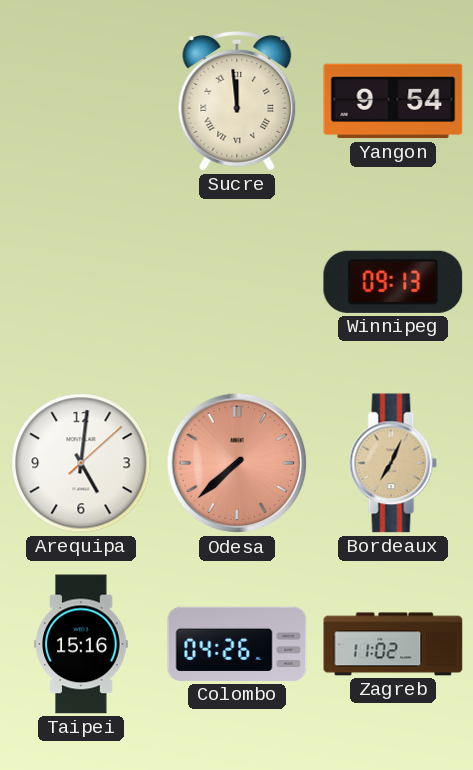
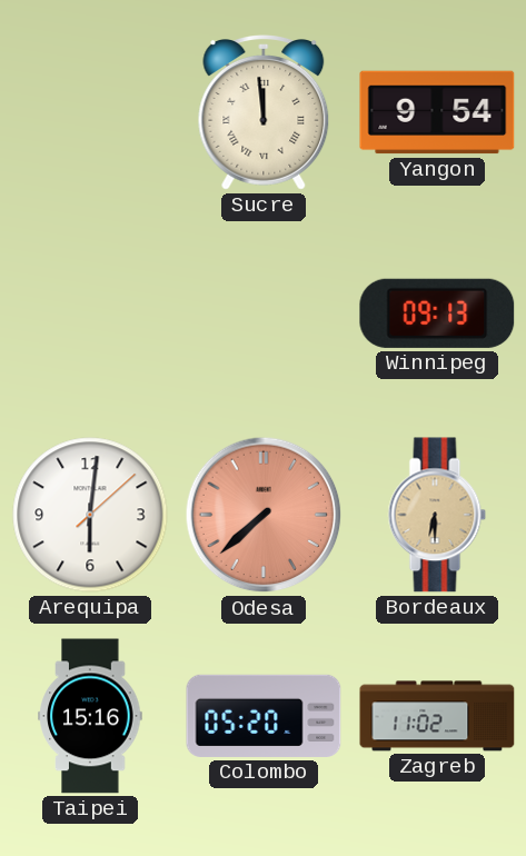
Arequipa: 5:01 -> 6:01 (90, 515)
Bordeaux: 7:04 -> 6:30 (437, 515)
Colombo: 04:26 -> 05:20 (264, 716)
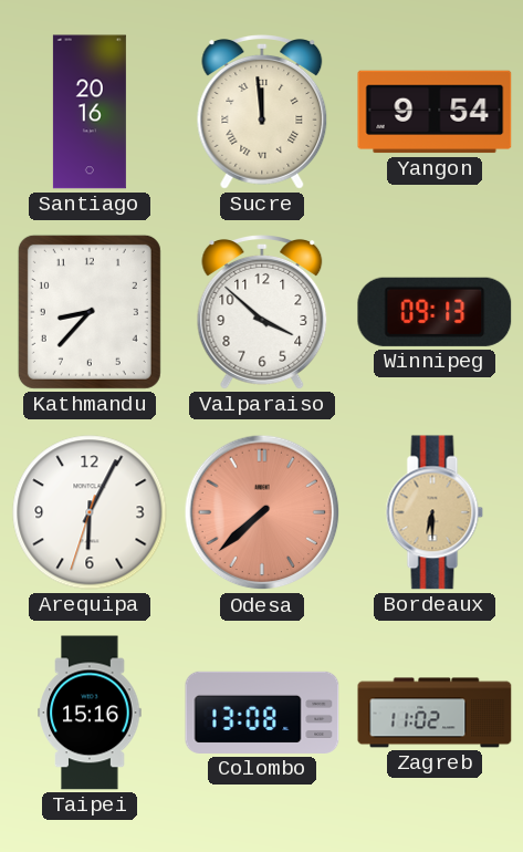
Santiago: none -> 20:16 (90, 112)
Kathmandu: none -> 8:37 (90, 312)
Valparaiso: none -> 3:52 (262, 313)
Arequipa: 6:01 -> 6:04 (90, 512)
Colombo: 05:20 -> 13:08 (262, 713)
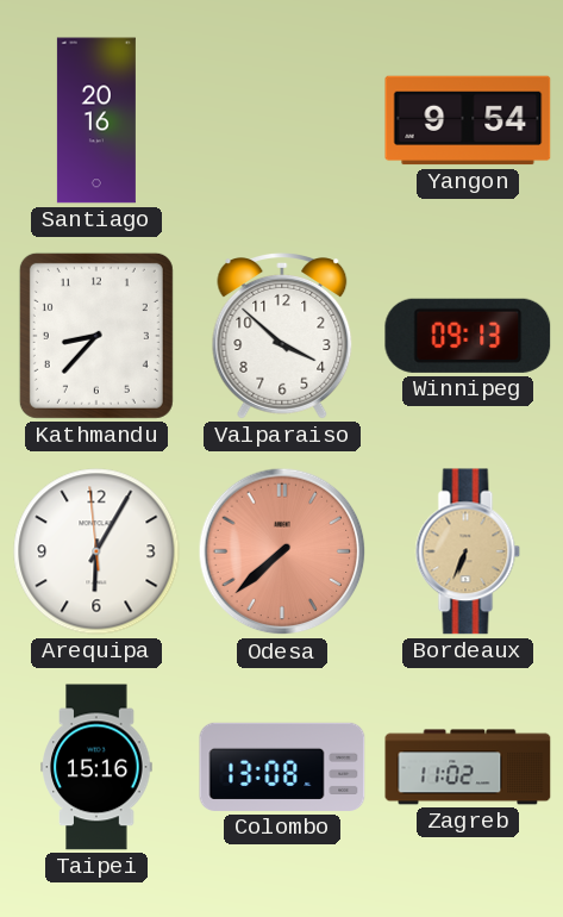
Sucre: 11:59 -> none (262, 113)
Arequipa: 6:04:33 -> 6:04:59 (96, 551)
Bordeaux: 6:30 -> 6:34 (468, 551)
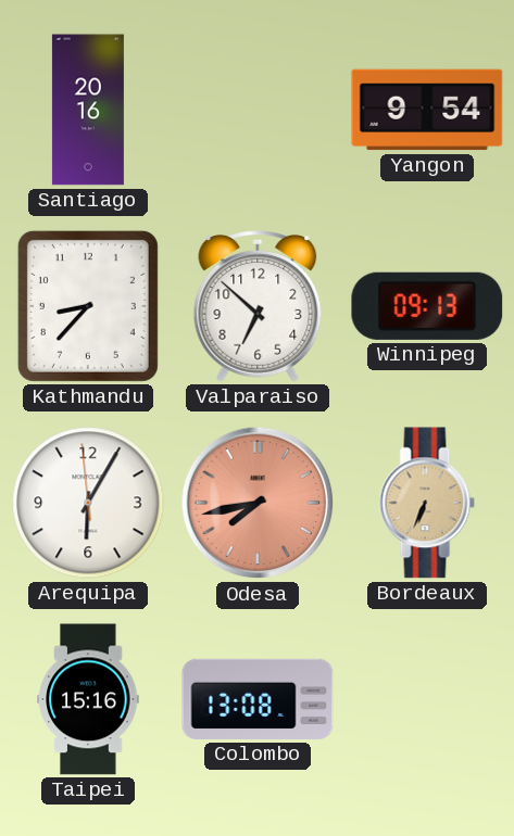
Valparaiso: 3:52 -> 6:52 (258, 307)
Odesa: 7:38 -> 7:43 (258, 503)
Zagreb: 11:02 -> none (468, 767)
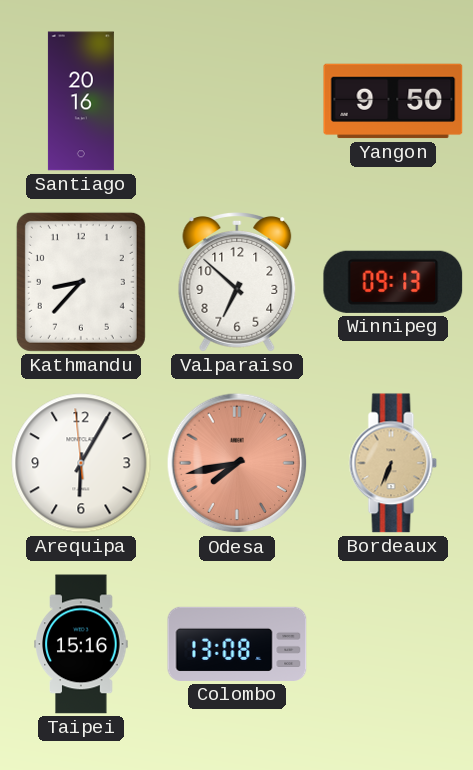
Yangon: 9:54 -> 9:50 (393, 101)
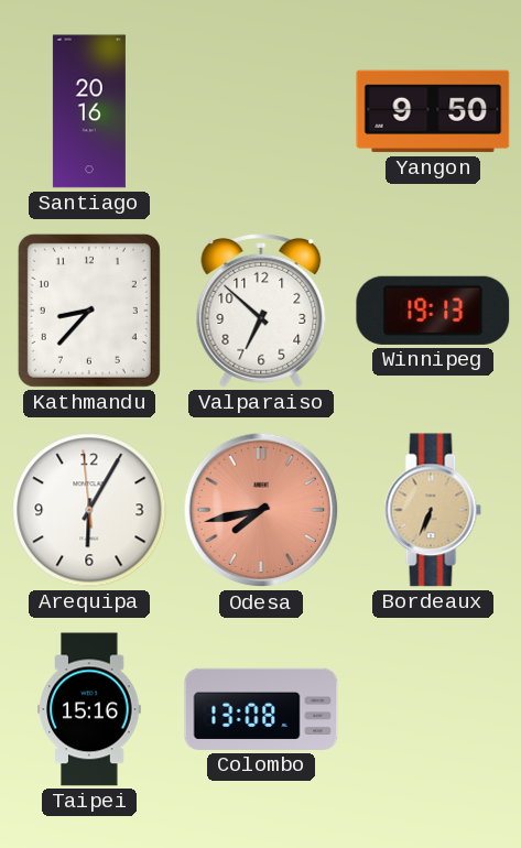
Winnipeg: 09:13 -> 19:13 (433, 311)
